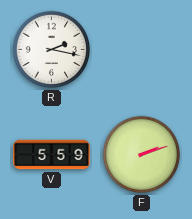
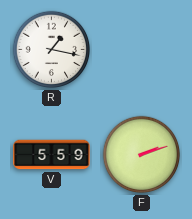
R: 2:17 -> 1:17 (52, 50)
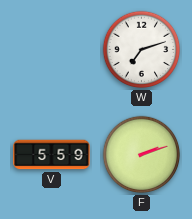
R: 1:17 -> none (52, 50)
W: none -> 7:12 (142, 50)
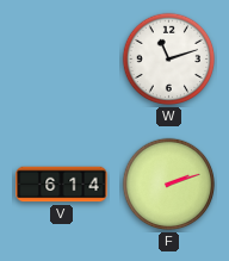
W: 7:12 -> 11:12 (169, 60)
V: 5:59 -> 6:14 (62, 185)
